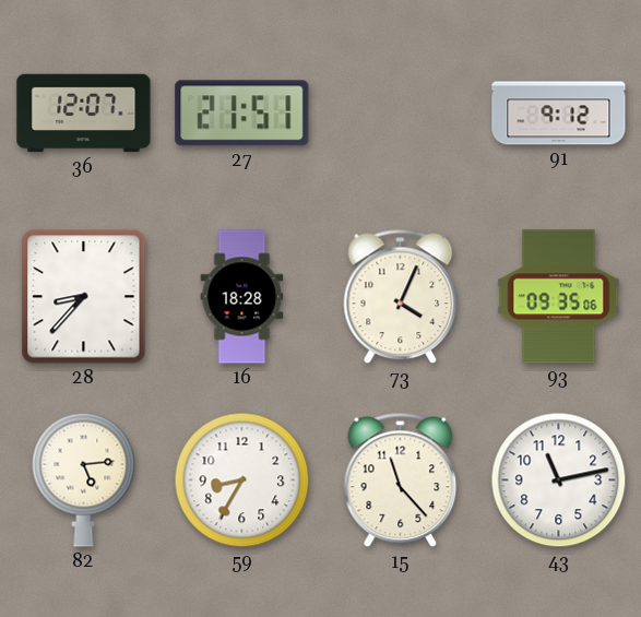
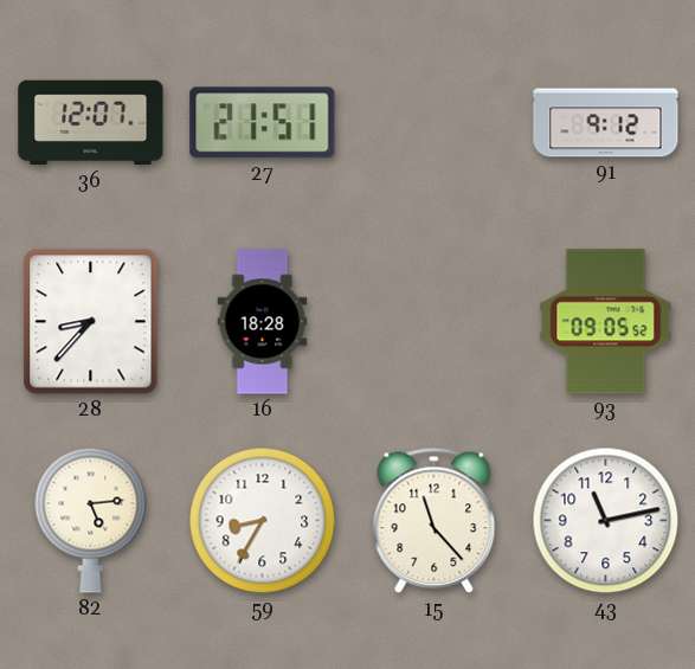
73: 4:04 -> none (401, 297)
93: 09:35 -> 09:05 (606, 322)
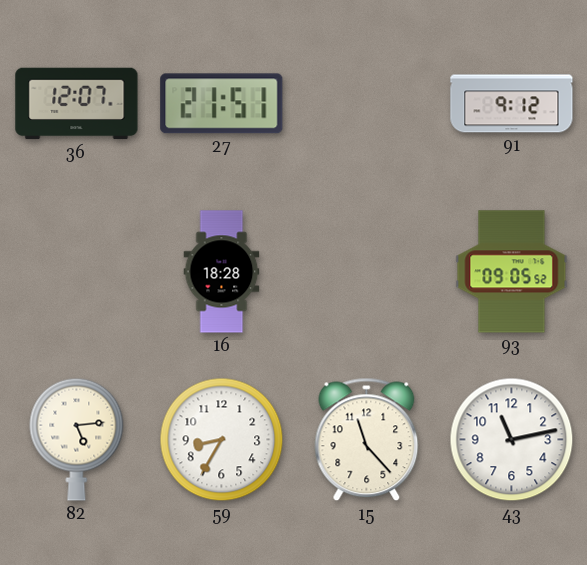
28: 8:37 -> none (91, 322)
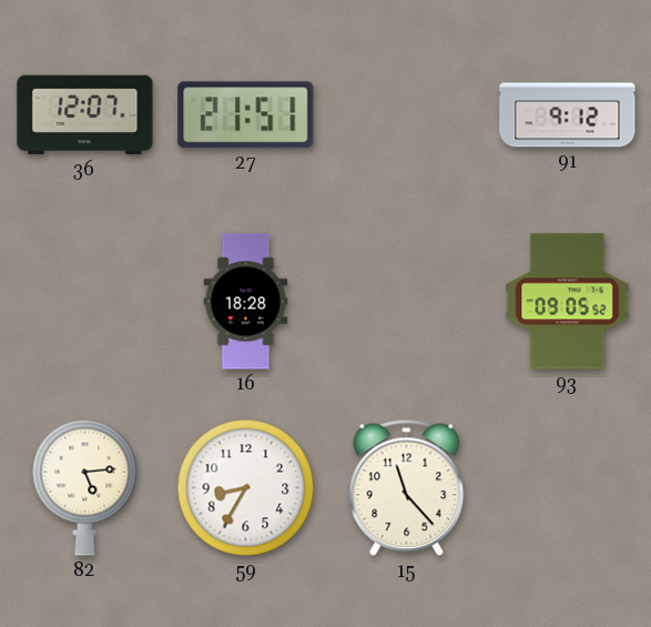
43: 11:13 -> none (512, 440)
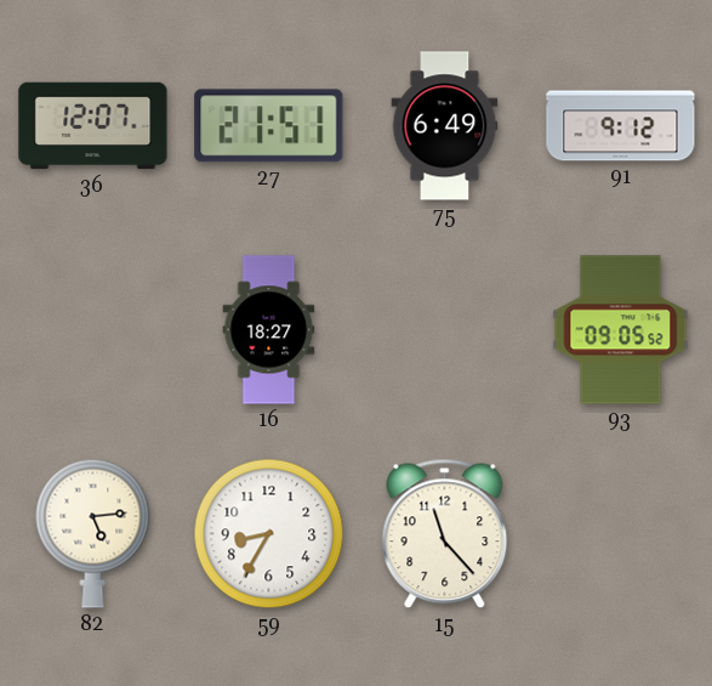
75: none -> 6:49 (445, 126)
16: 18:28 -> 18:27 (269, 330)
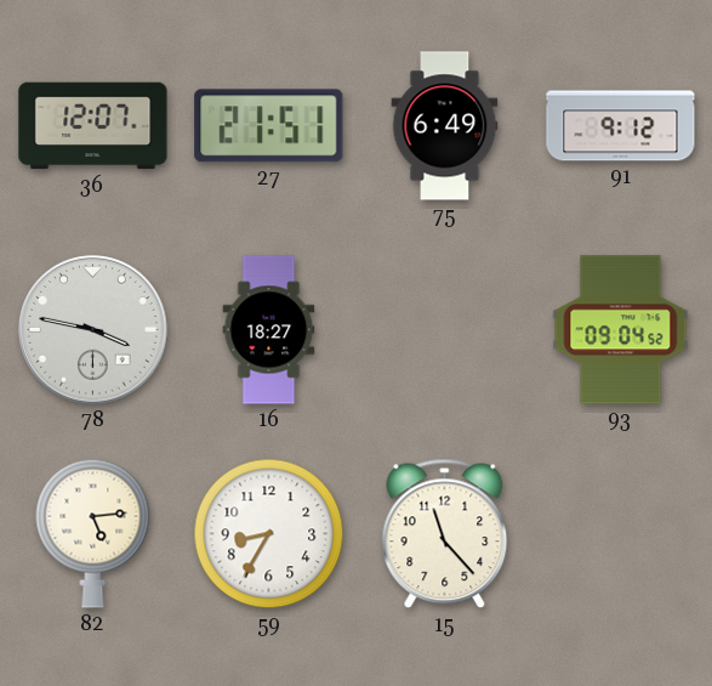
78: none -> 3:47 (93, 330)
93: 09:05 -> 09:04 (621, 330)
